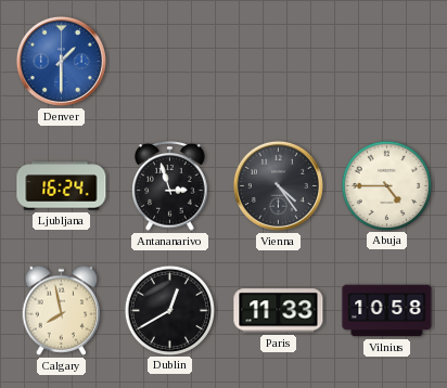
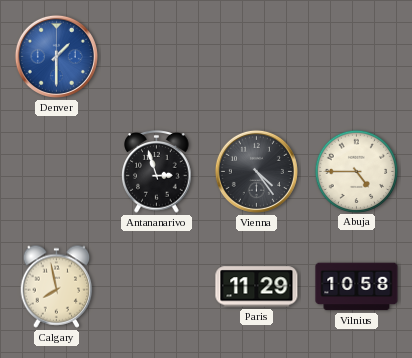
Ljubljana: 16:24 -> none (62, 186)
Dublin: 12:40 -> none (169, 310)
Paris: 11:33 -> 11:29 (257, 287)
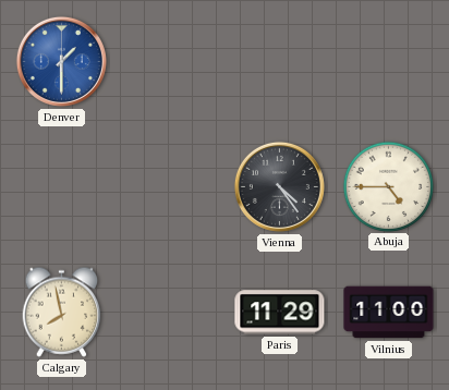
Antananarivo: 2:57 -> none (157, 172)
Vilnius: 10:58 -> 11:00 (389, 313)
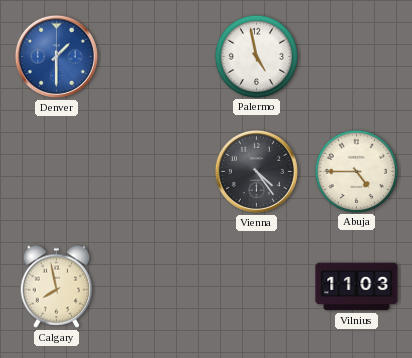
Palermo: none -> 4:58 (256, 56)
Paris: 11:29 -> none (280, 313)
Vilnius: 11:00 -> 11:03 (357, 287)
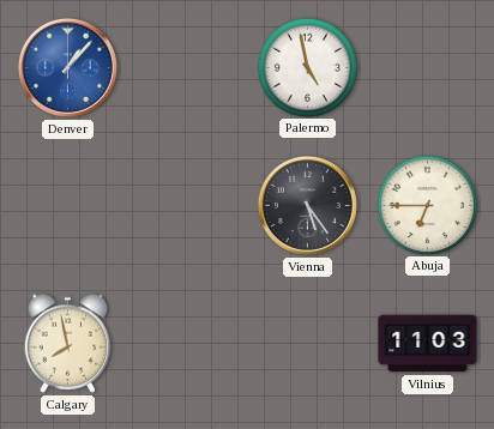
Denver: 1:30 -> 1:07 (67, 67)
Vienna: 4:24 -> 5:24 (307, 205)
Abuja: 4:45 -> 6:45 (427, 205)
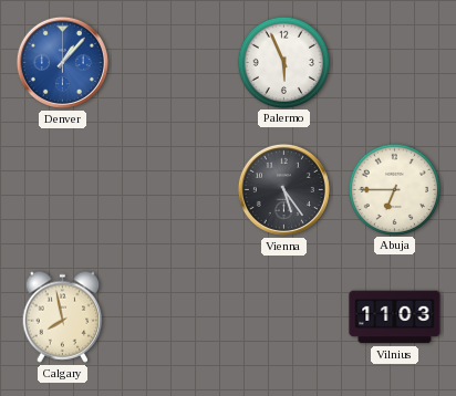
Palermo: 4:58 -> 5:56 (283, 62)
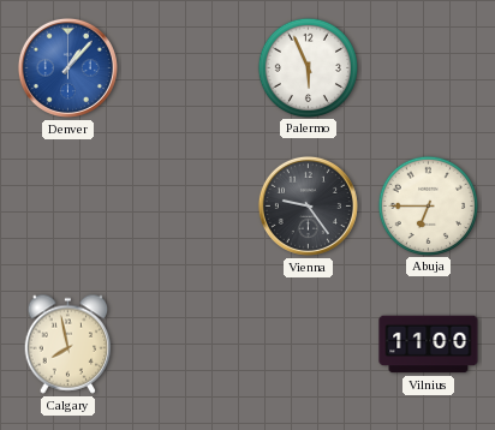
Vienna: 5:24 -> 9:24 (308, 205)
Vilnius: 11:03 -> 11:00 (429, 345)
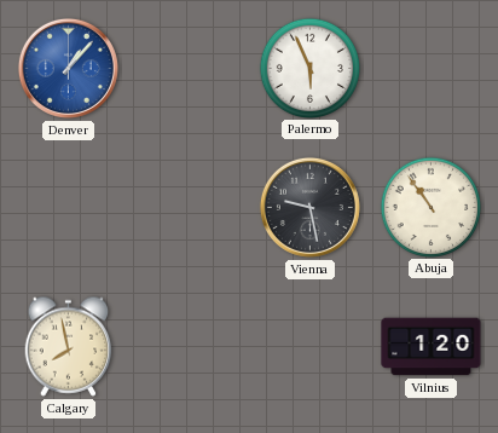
Vienna: 9:24 -> 9:28 (309, 207)
Abuja: 6:45 -> 10:54 (430, 207)
Vilnius: 11:00 -> 1:20 (432, 347)
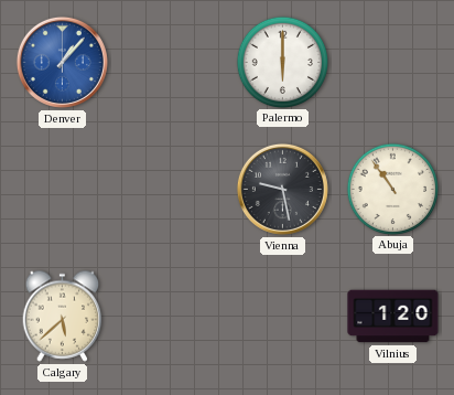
Palermo: 5:56 -> 6:00 (282, 62)
Calgary: 7:58 -> 5:38 (63, 316)
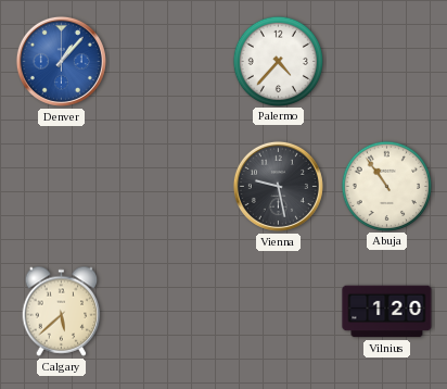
Palermo: 6:00 -> 4:37 (278, 61)
